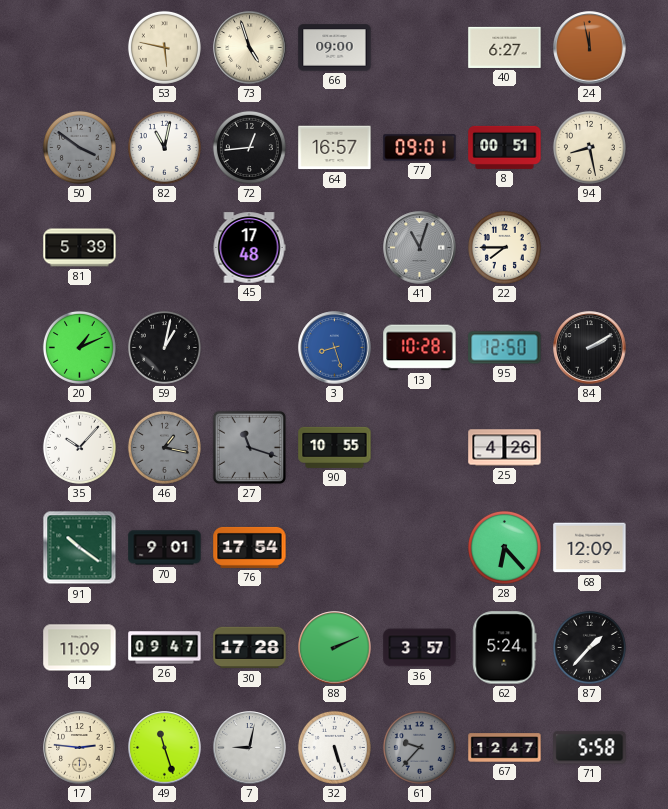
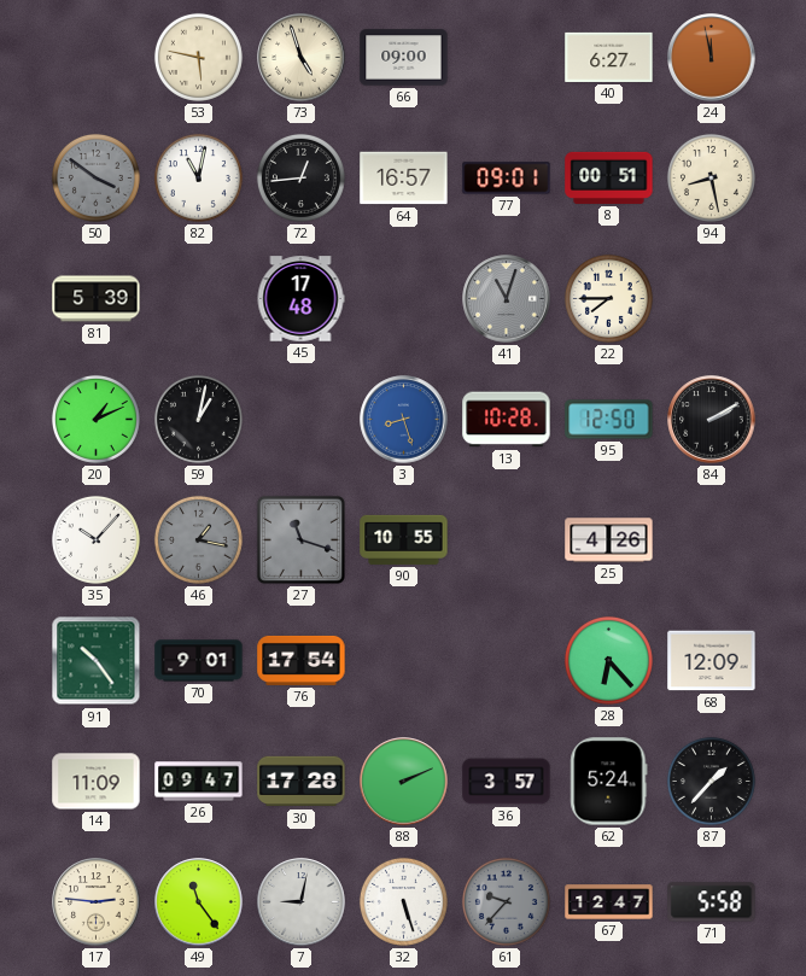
91: 10:21 -> 10:24 (97, 661)
49: 11:27 -> 11:24 (199, 902)
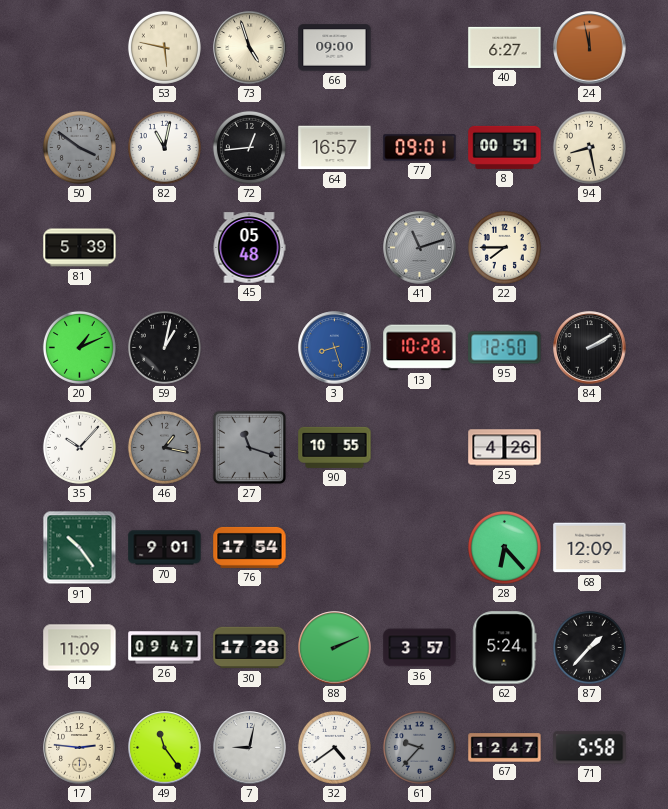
45: 17:48 -> 05:48 (249, 248)
41: 11:03 -> 11:12 (420, 248)
32: 5:27 -> 4:39 (334, 747)
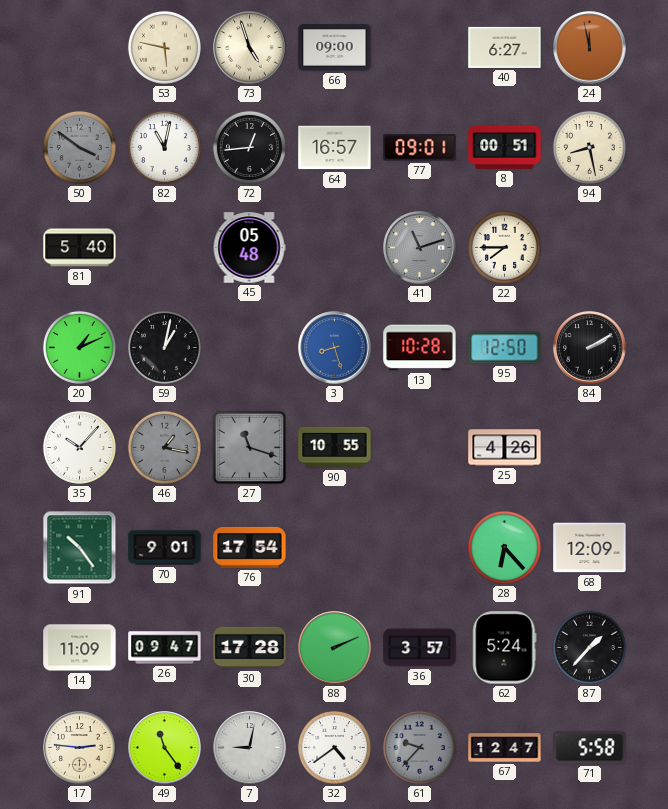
81: 5:39 -> 5:40 (80, 248)
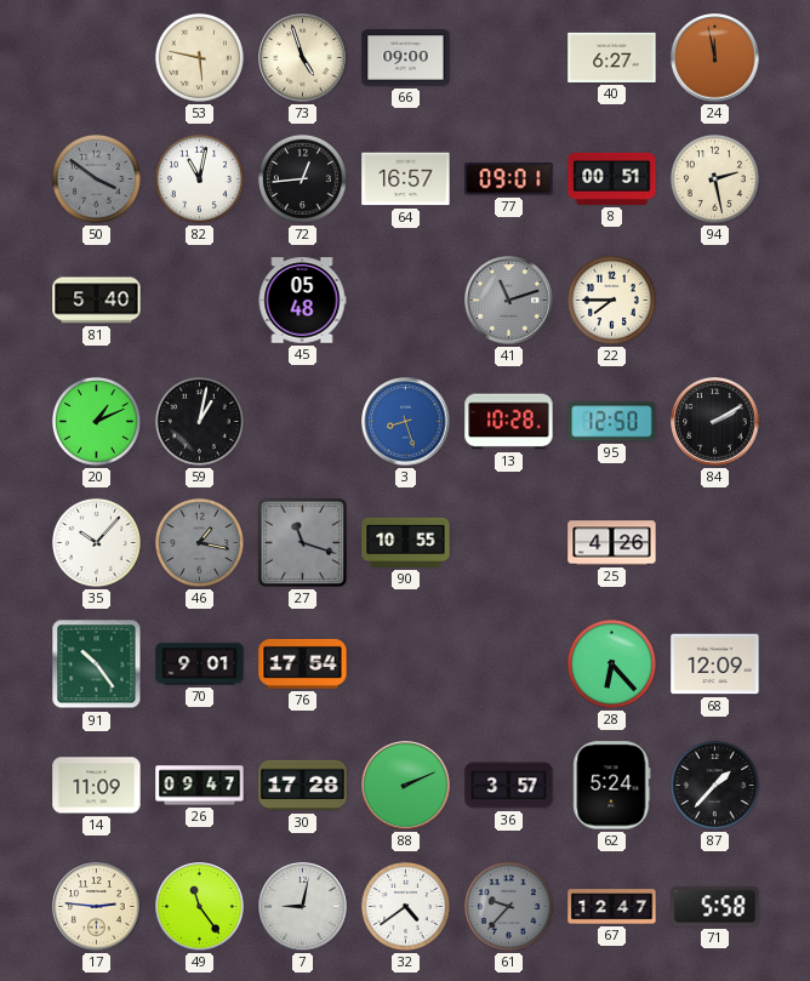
94: 8:28 -> 2:28 (714, 178)
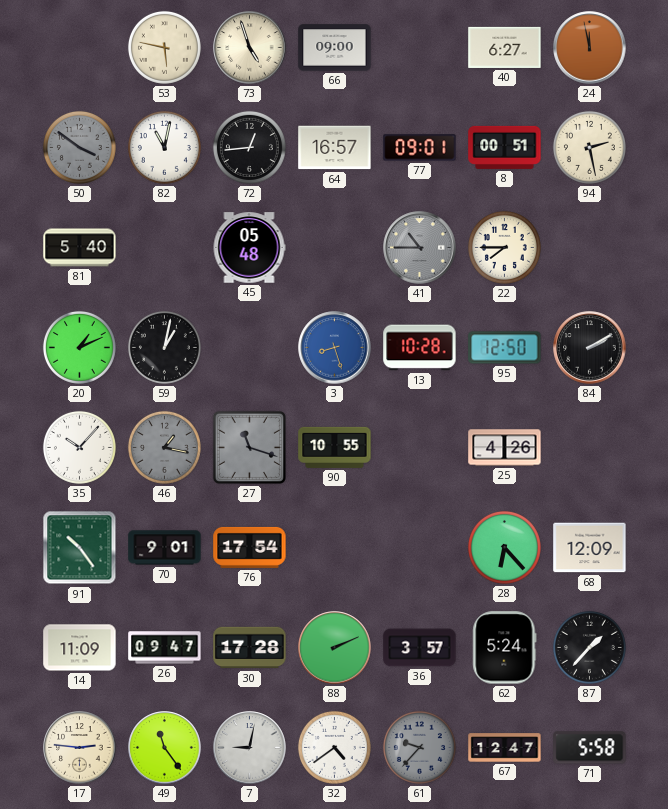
41: 11:12 -> 10:45 (420, 248)
